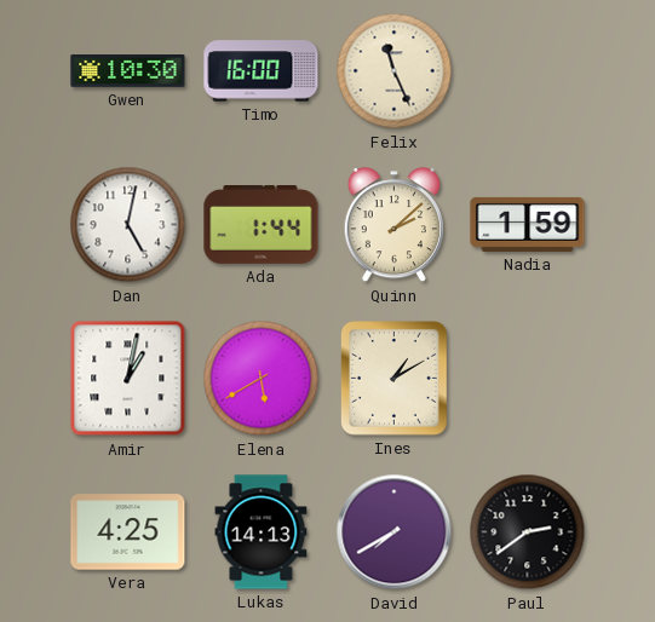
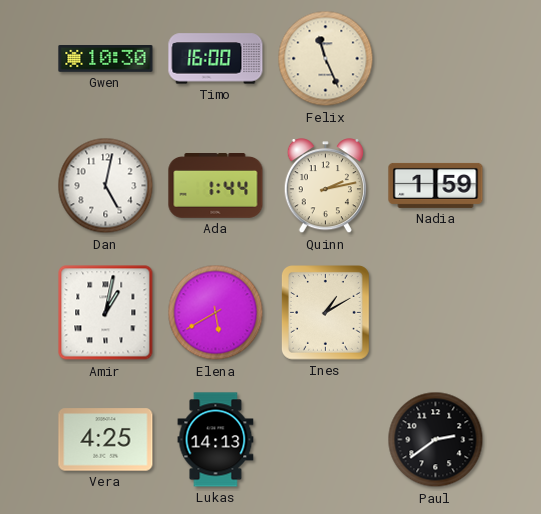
Quinn: 2:08 -> 2:13 (325, 186)
David: 7:40 -> none (395, 532)
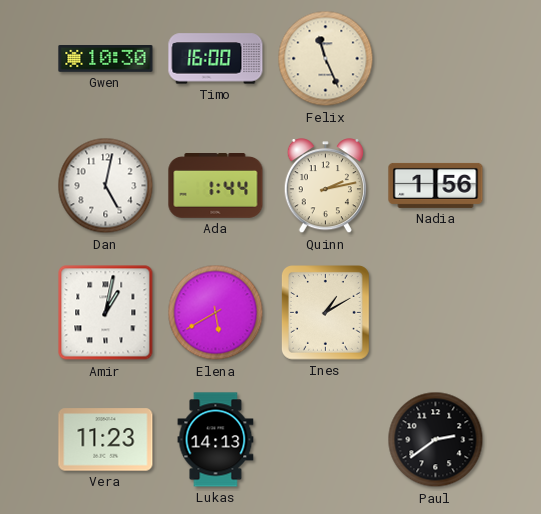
Nadia: 1:59 -> 1:56 (436, 185)
Vera: 4:25 -> 11:23 (106, 440)
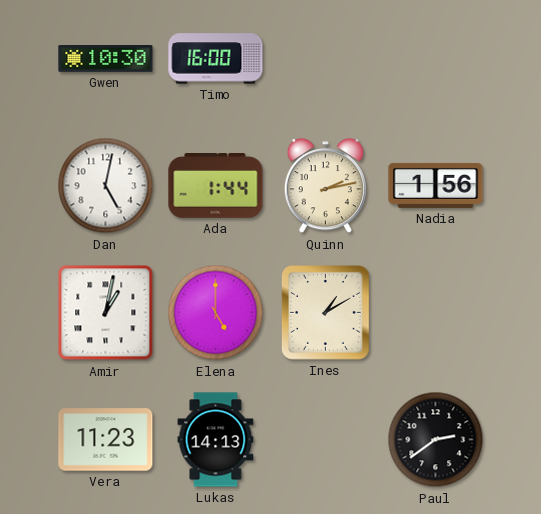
Felix: 11:26 -> none (326, 59)
Elena: 5:40 -> 5:00 (216, 313)
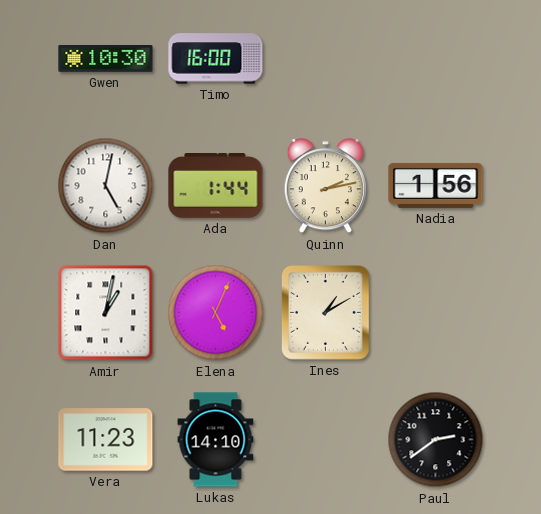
Elena: 5:00 -> 5:04 (216, 313)
Lukas: 14:13 -> 14:10 (216, 440)
